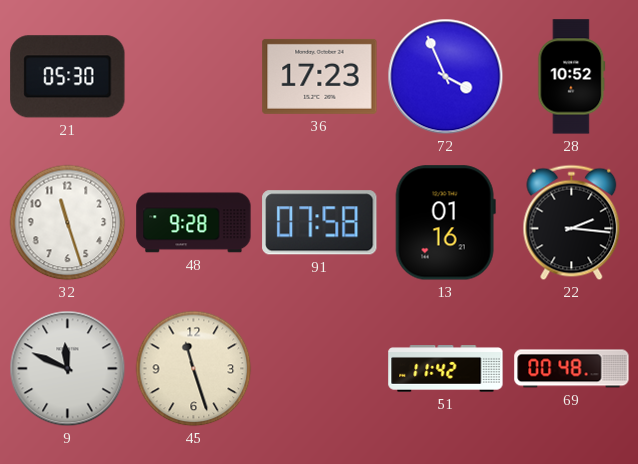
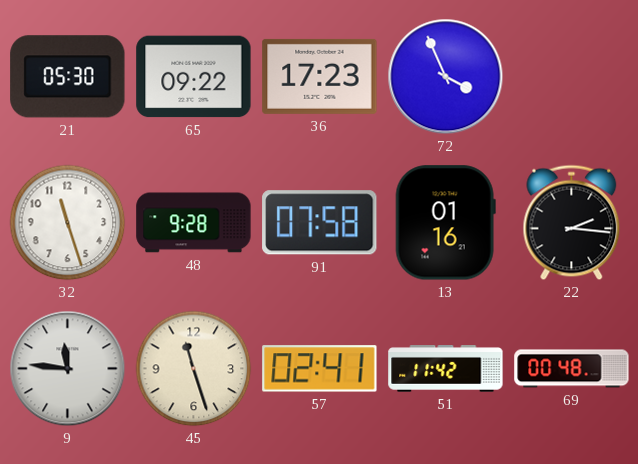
65: none -> 09:22 (194, 77)
28: 10:52 -> none (572, 77)
9: 11:49 -> 11:46 (68, 369)
57: none -> 02:41 (320, 369)
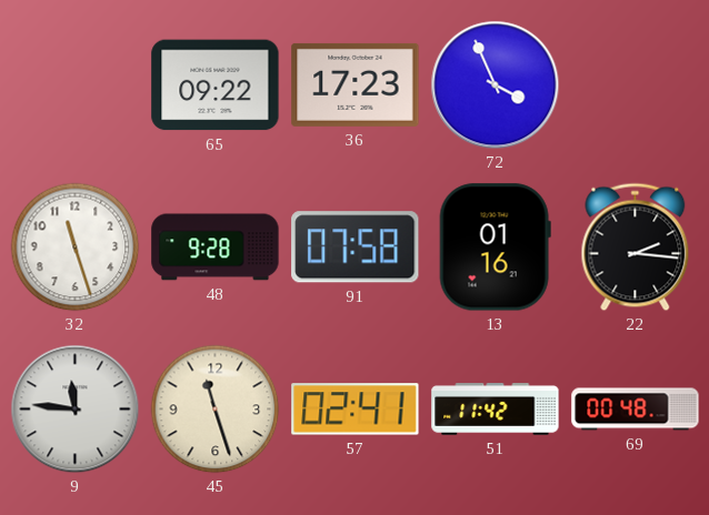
21: 05:30 -> none (68, 77)
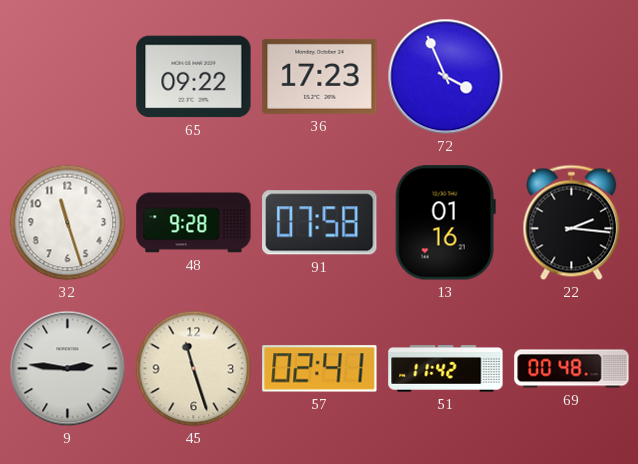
9: 11:46 -> 2:46 (68, 369)
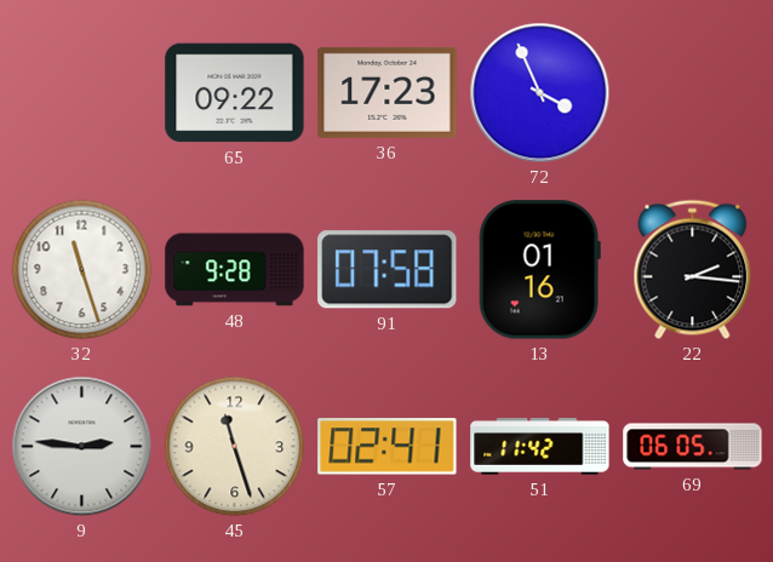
69: 00:48 -> 06:05 (693, 447)
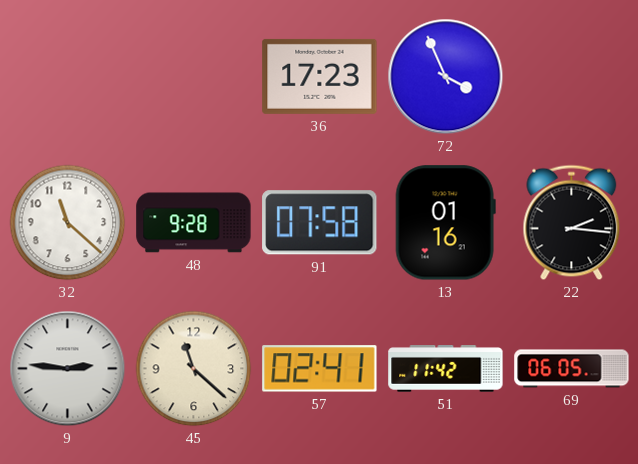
65: 09:22 -> none (235, 93)
32: 11:27 -> 11:22 (68, 223)
45: 11:27 -> 11:22 (194, 369)
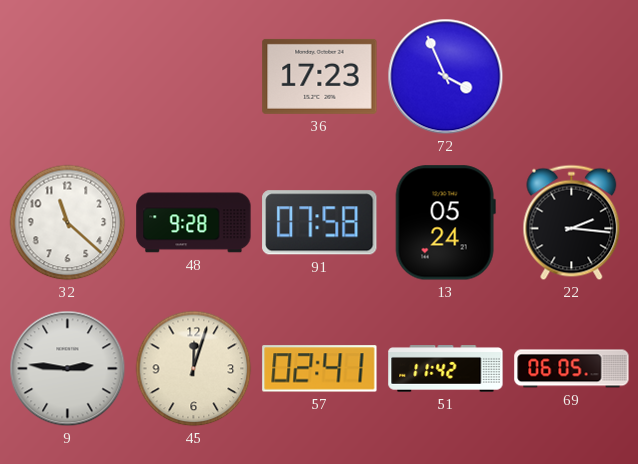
13: 01:16 -> 05:24 (445, 223)
45: 11:22 -> 12:03 (194, 369)
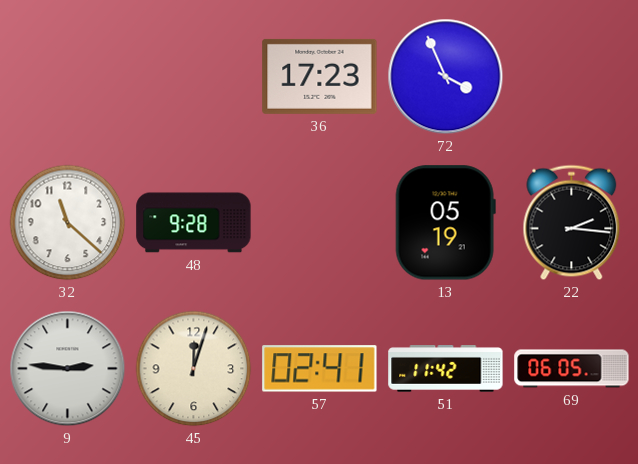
91: 07:58 -> none (320, 223)
13: 05:24 -> 05:19 (445, 223)
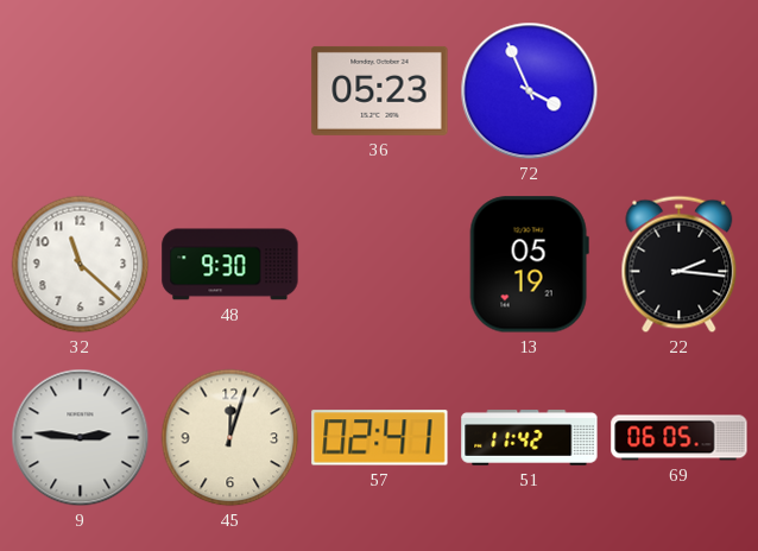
36: 17:23 -> 05:23 (380, 90)
48: 9:28 -> 9:30 (230, 265)
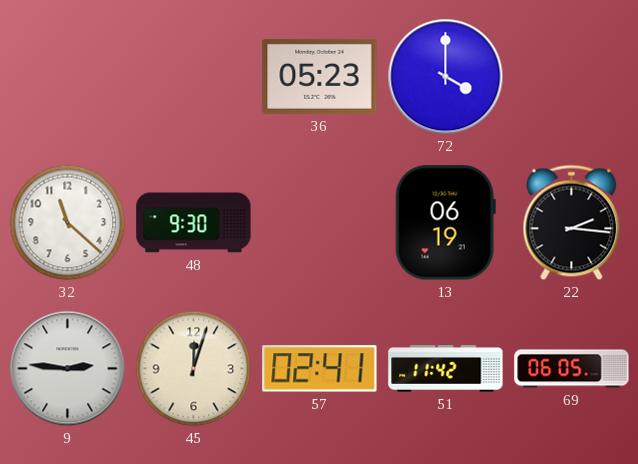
72: 3:56 -> 4:00 (446, 77)
13: 05:19 -> 06:19 (445, 223)
